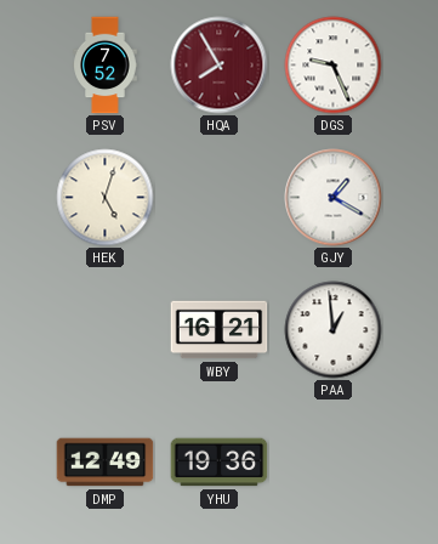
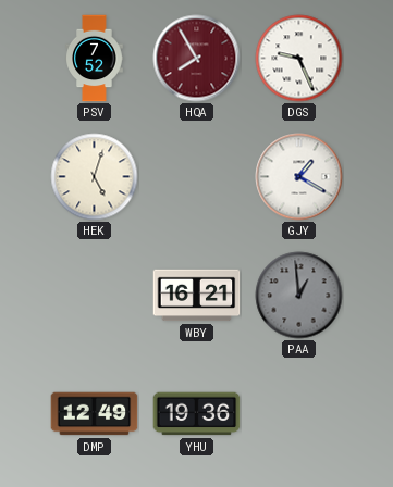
PAA dial: white -> grey (299, 296)
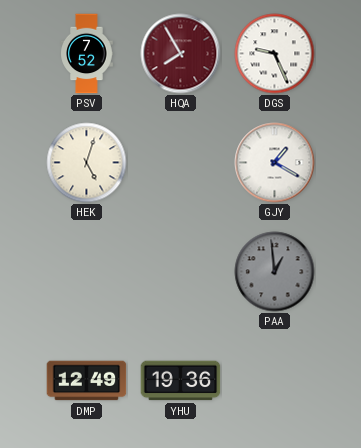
WBY: 16:21 -> none (197, 296)
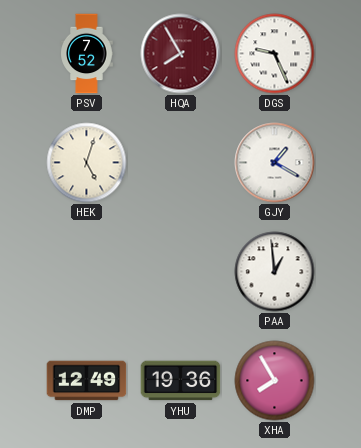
PAA dial: grey -> white (275, 272)
XHA: none -> 7:55 (275, 381)
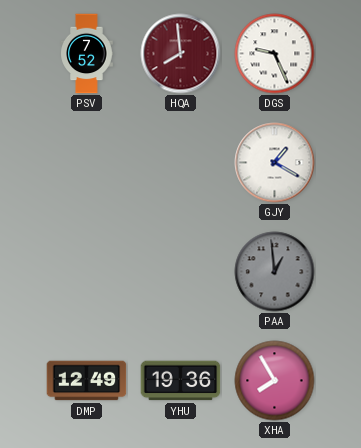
HQA: 7:55 -> 7:59 (181, 54)
HEK: 5:03 -> none (87, 163)
PAA dial: white -> grey (275, 272)
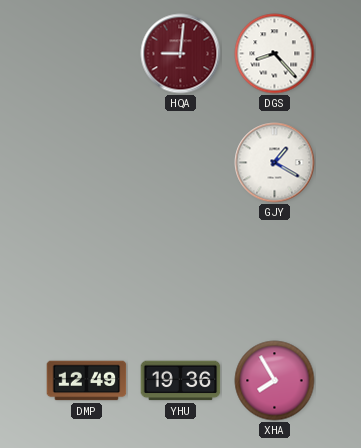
PSV: 7:52 -> none (87, 54)
HQA: 7:59 -> 9:01 (181, 54)
DGS: 9:26 -> 8:23 (275, 54)
PAA: 12:59 -> none (275, 272)
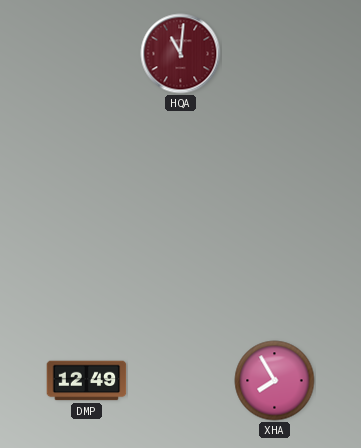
HQA: 9:01 -> 11:01 (181, 54)
DGS: 8:23 -> none (275, 54)
GJY: 1:20 -> none (275, 163)
YHU: 19:36 -> none (181, 381)
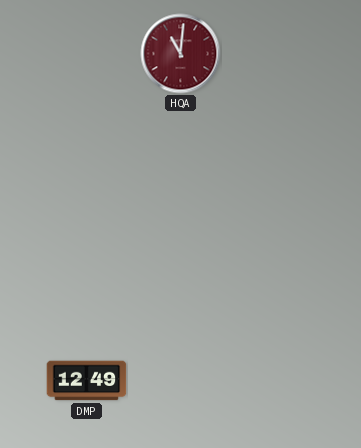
XHA: 7:55 -> none (275, 381)
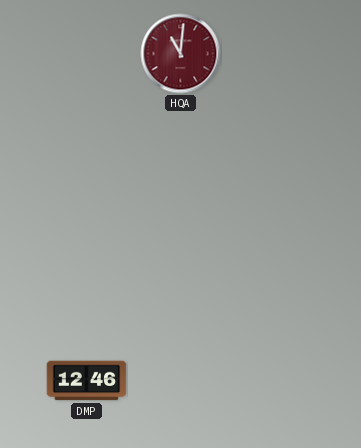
DMP: 12:49 -> 12:46 (87, 381)
